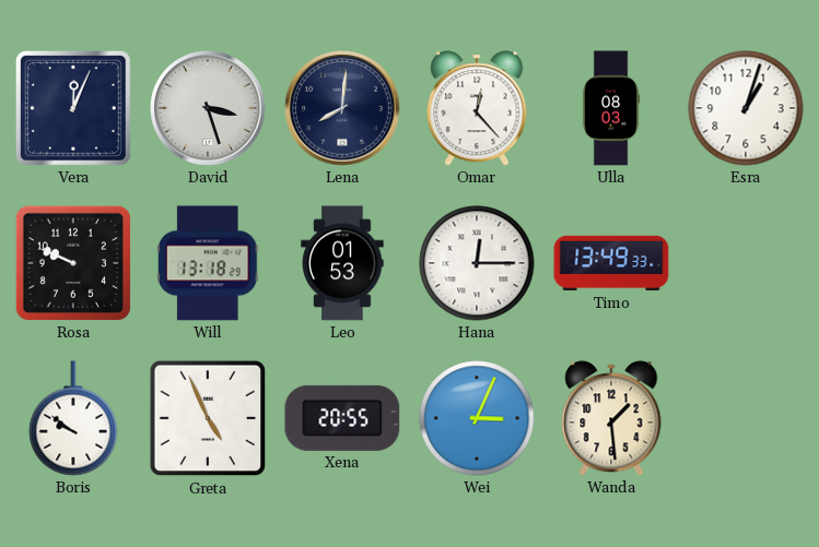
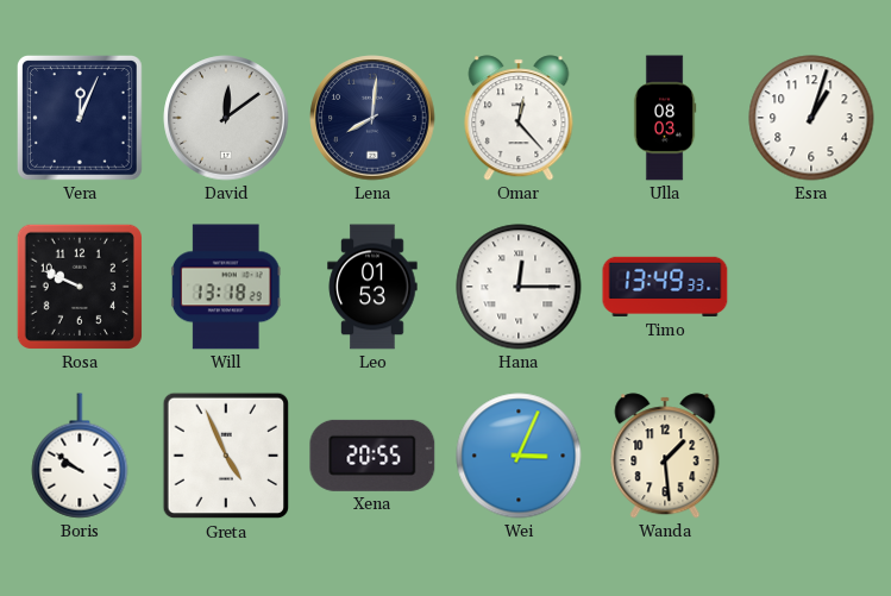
David: 3:27 -> 12:09 (226, 118)
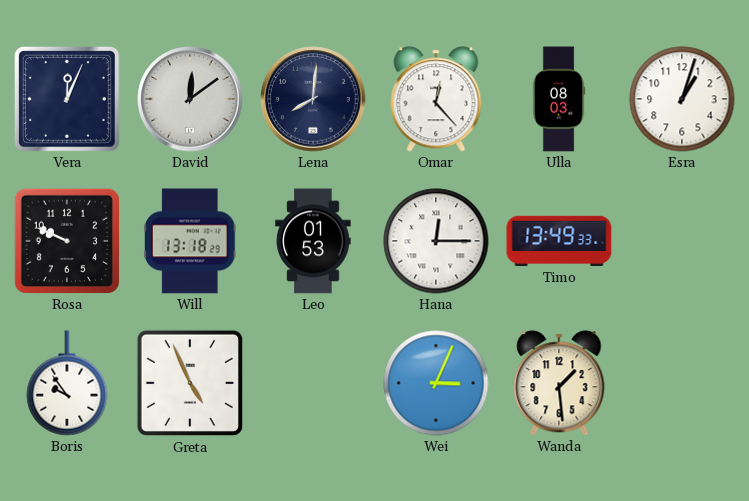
Boris: 9:51 -> 9:54 (67, 383)
Xena: 20:55 -> none (372, 456)
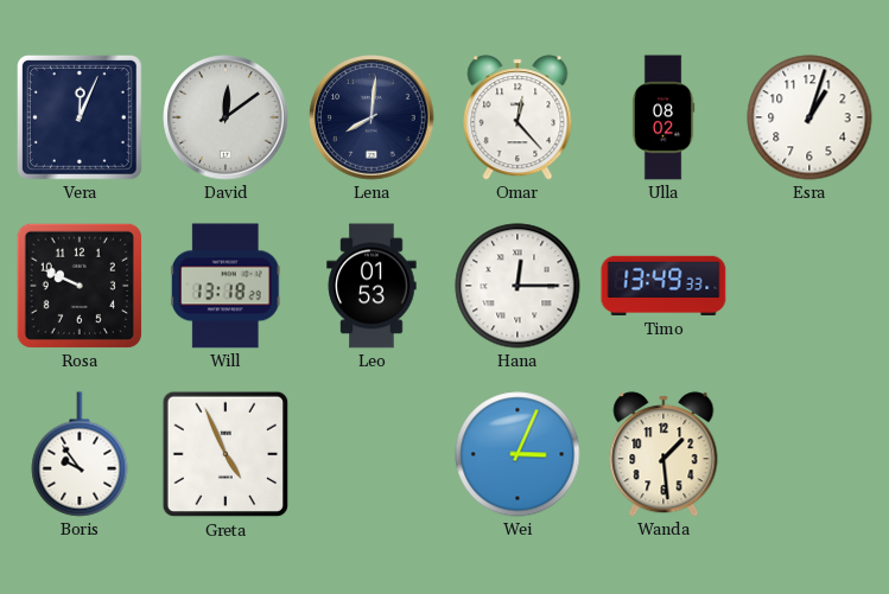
Ulla: 08:03 -> 08:02 (663, 117)
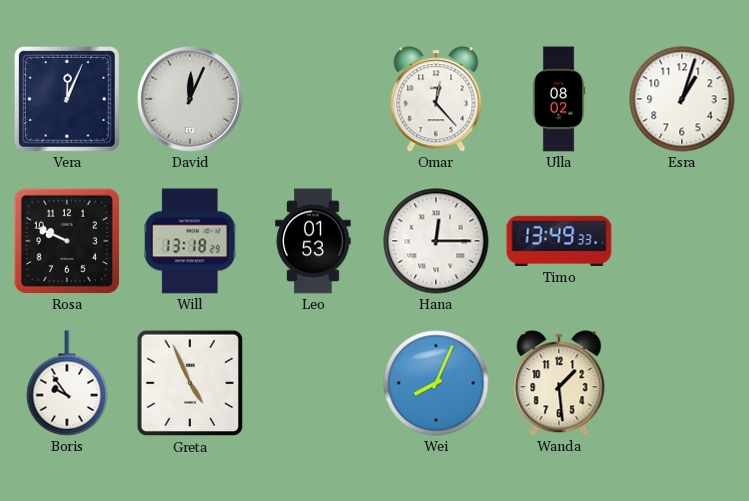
David: 12:09 -> 12:04 (190, 99)
Lena: 8:01 -> none (372, 117)
Wei: 3:04 -> 8:04 (436, 383)
